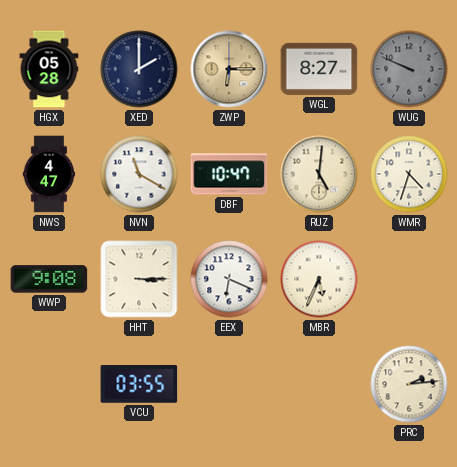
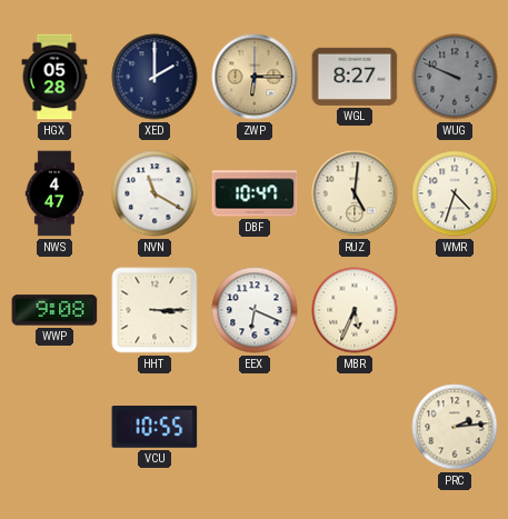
VCU: 03:55 -> 10:55 (155, 428)
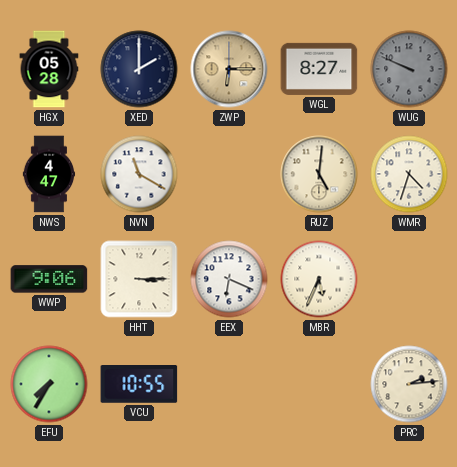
DBF: 10:47 -> none (255, 193)
WWP: 9:08 -> 9:06 (49, 279)
EFU: none -> 7:35 (49, 384)
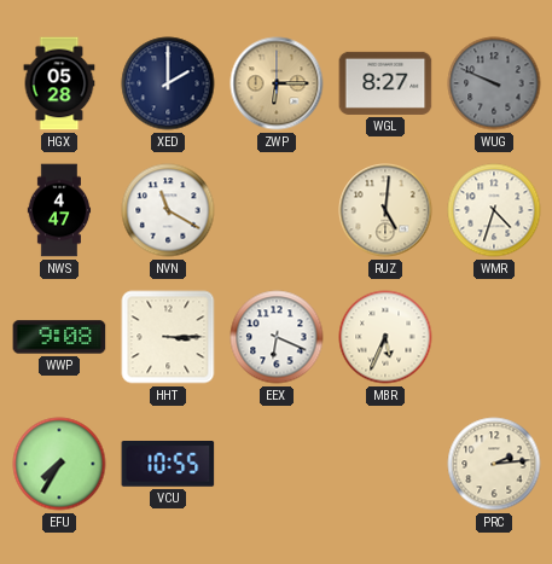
WWP: 9:06 -> 9:08 (59, 337)
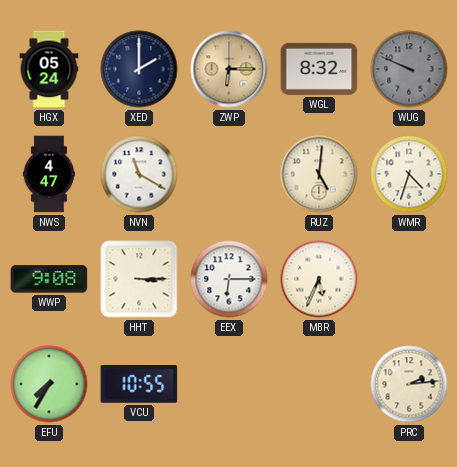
HGX: 05:28 -> 05:24 (49, 69)
WGL: 8:27 -> 8:32 (319, 69)
EEX: 6:19 -> 6:15 (229, 279)
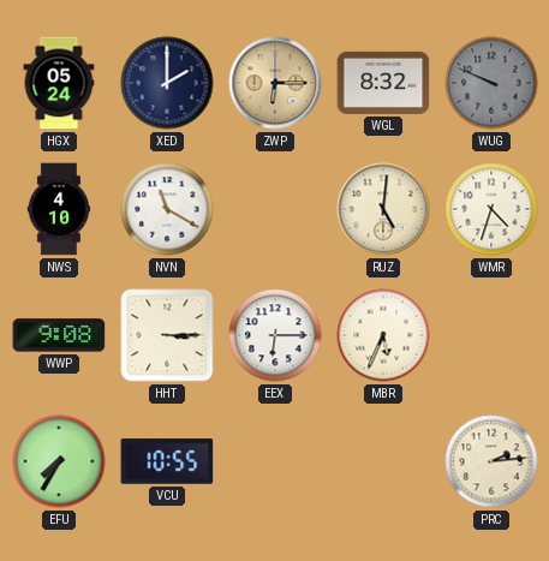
NWS: 4:47 -> 4:10 (59, 209)
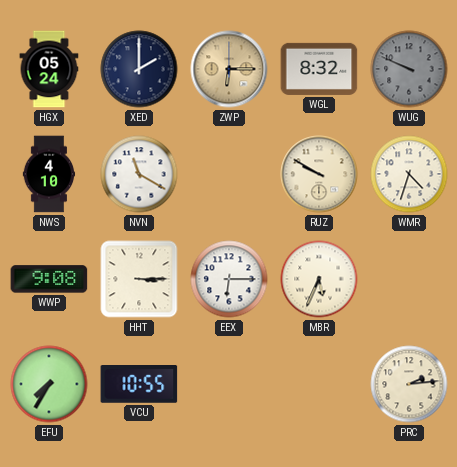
RUZ: 5:01 -> 9:50 (319, 174)
